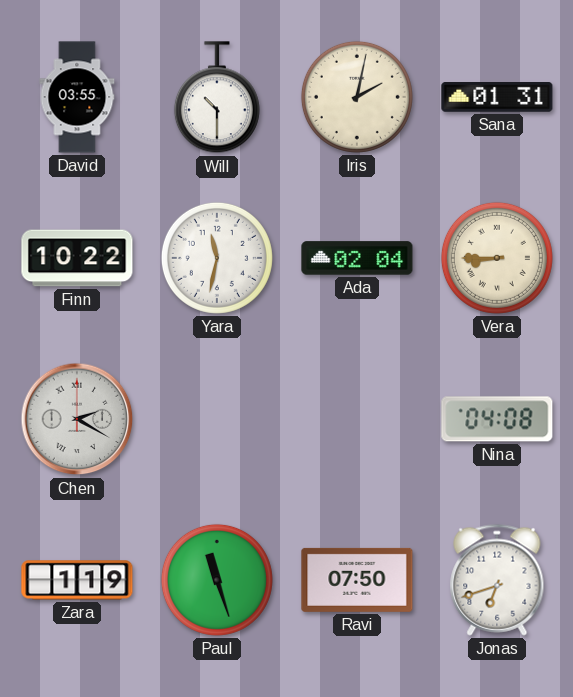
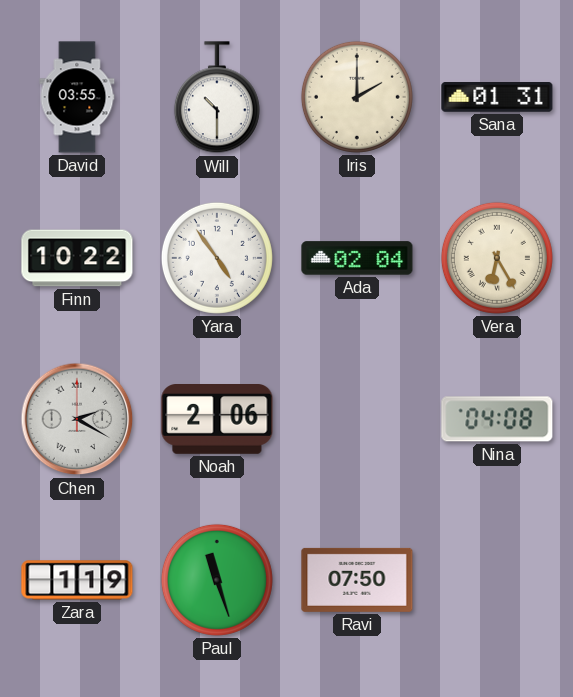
Iris: 2:02 -> 2:00 (357, 97)
Yara: 11:32 -> 4:54 (217, 258)
Vera: 8:45 -> 6:25 (497, 258)
Noah: none -> 2:06 (217, 420)
Jonas: 6:42 -> none (497, 580)
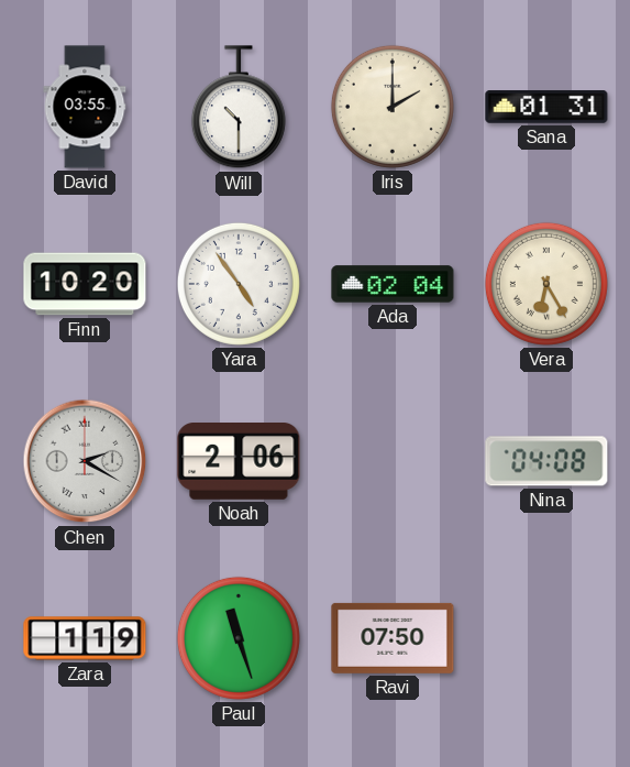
Finn: 10:22 -> 10:20 (85, 284)
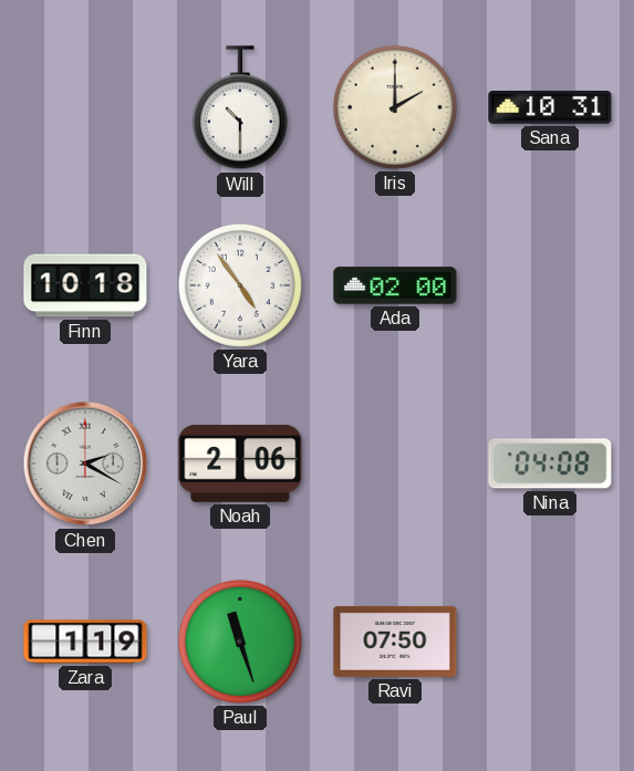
David: 03:55 -> none (85, 107)
Sana: 01:31 -> 10:31 (550, 108)
Finn: 10:20 -> 10:18 (85, 285)
Ada: 02:04 -> 02:00 (395, 285)
Vera: 6:25 -> none (546, 284)
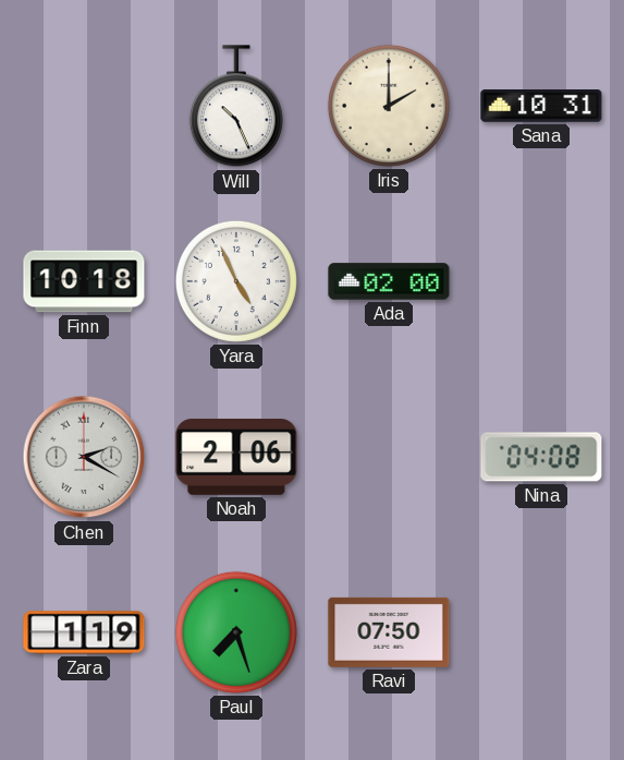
Will: 10:30 -> 10:26 (236, 107)
Yara: 4:54 -> 4:56 (236, 281)
Paul: 11:27 -> 7:27 (236, 632)
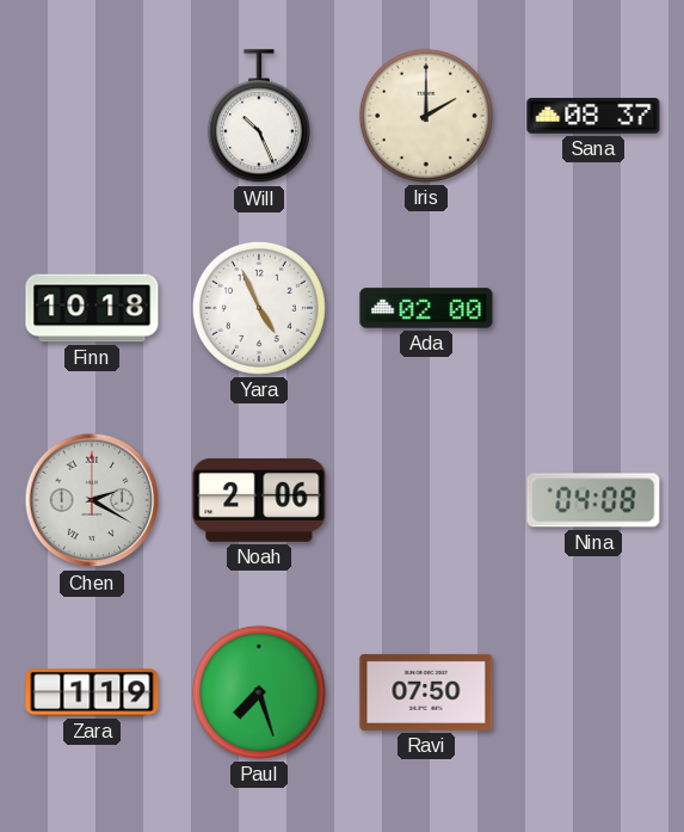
Sana: 10:31 -> 08:37 (593, 117)
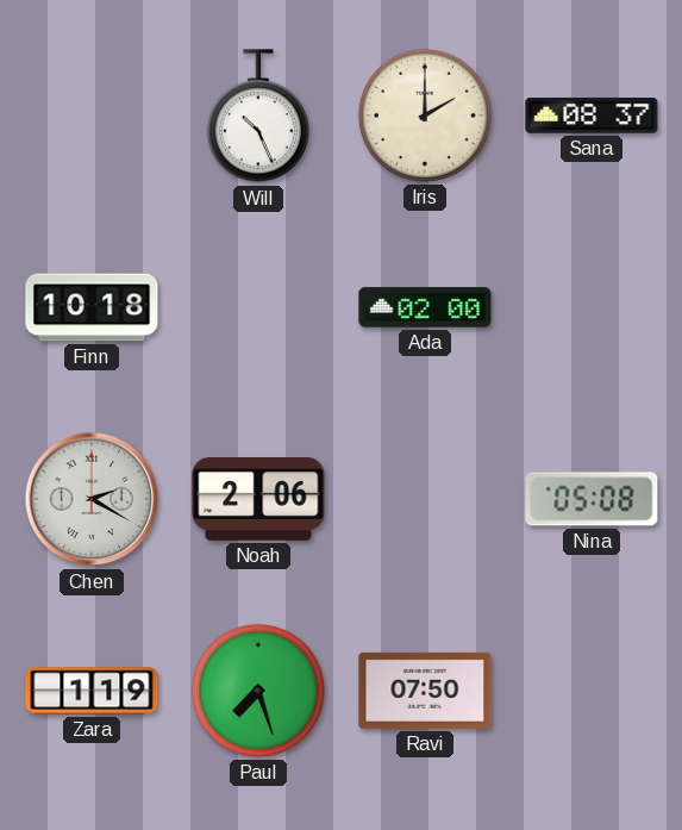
Yara: 4:56 -> none (259, 308)
Nina: 04:08 -> 05:08 (592, 499)
